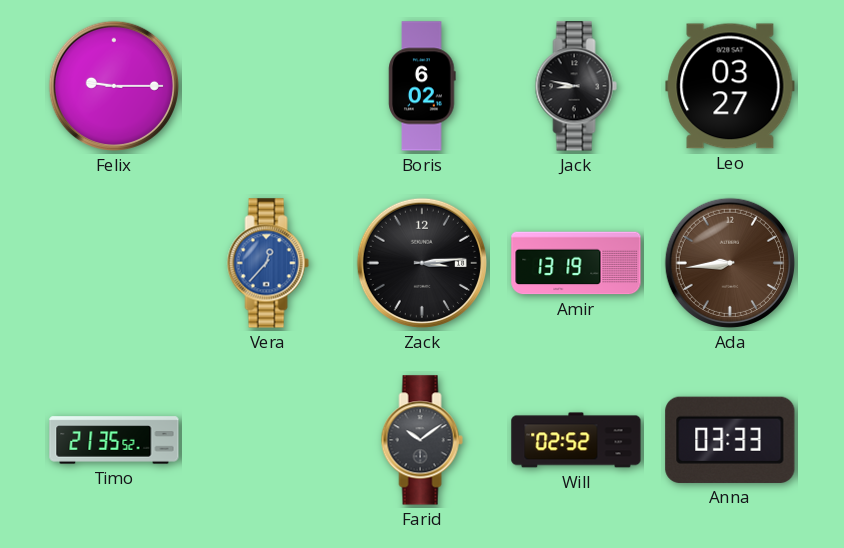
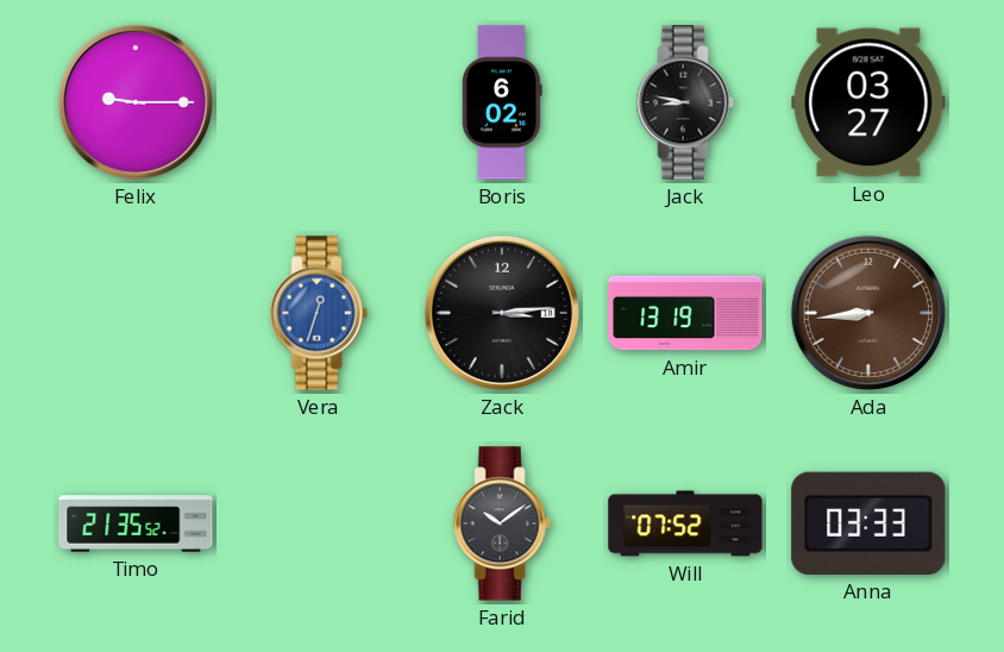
Vera: 12:37 -> 12:33 (319, 313)
Will: 02:52 -> 07:52 (685, 524)
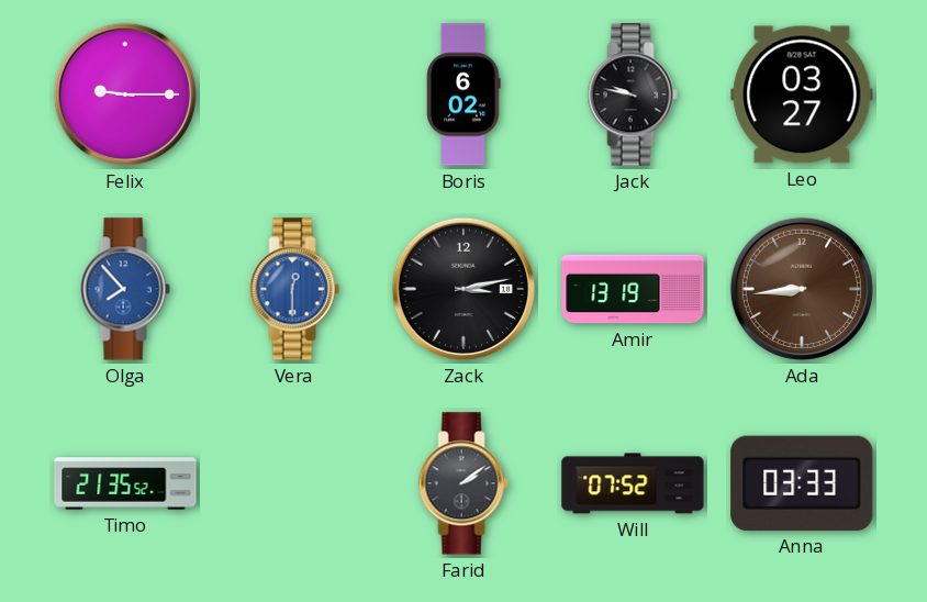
Jack: 8:47 -> 9:47 (633, 94)
Olga: none -> 7:53 (125, 289)
Vera: 12:33 -> 12:30 (294, 289)
Zack: 3:14 -> 3:13 (463, 289)
Farid: 10:09 -> 2:09 (463, 483)
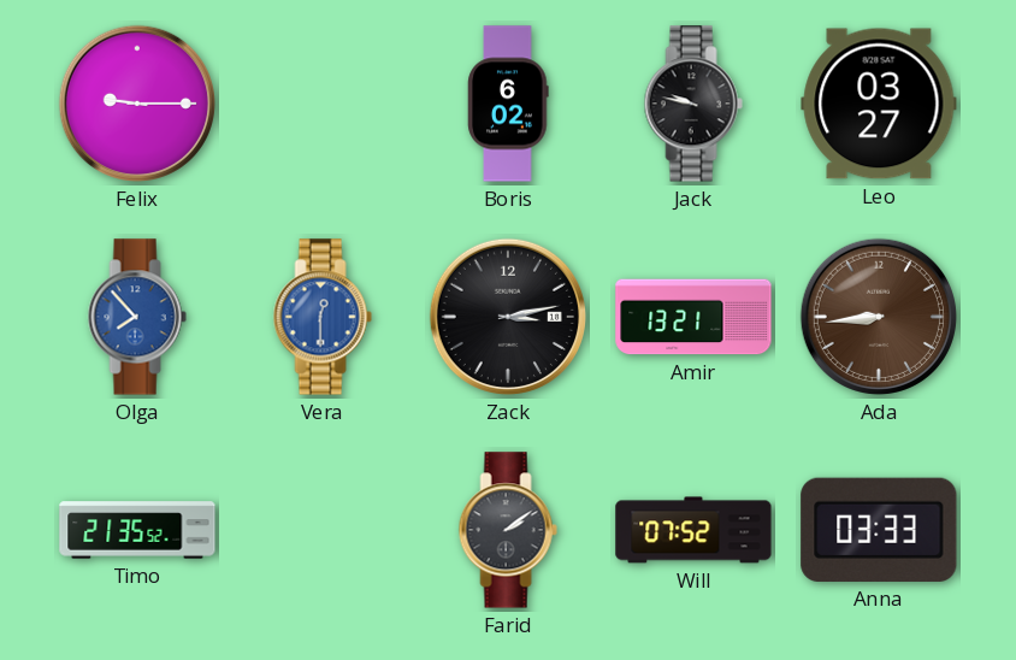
Amir: 13:19 -> 13:21 (693, 317)
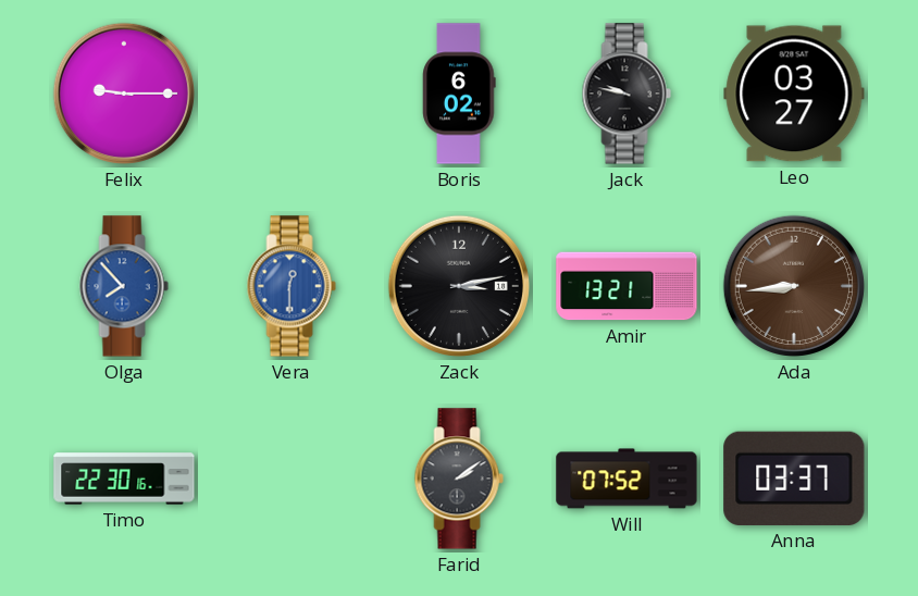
Timo: 21:35 -> 22:30 (124, 479)
Anna: 03:33 -> 03:37 (794, 479)
